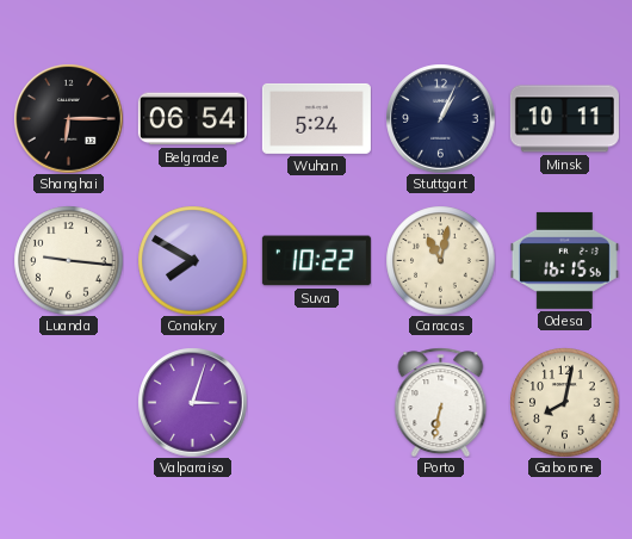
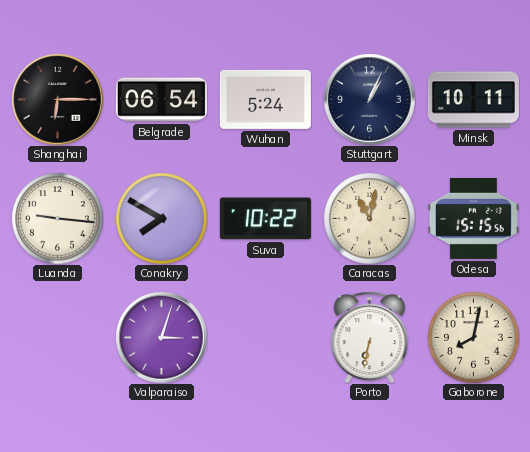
Odesa: 16:15 -> 15:15 (473, 218)
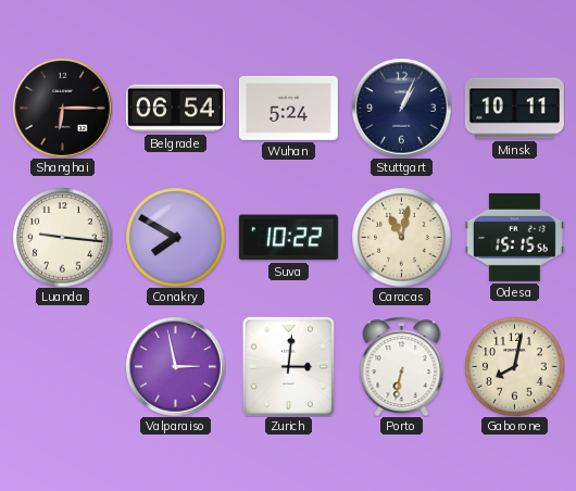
Valparaiso: 3:03 -> 2:58 (175, 366)
Zurich: none -> 3:01 (288, 366)
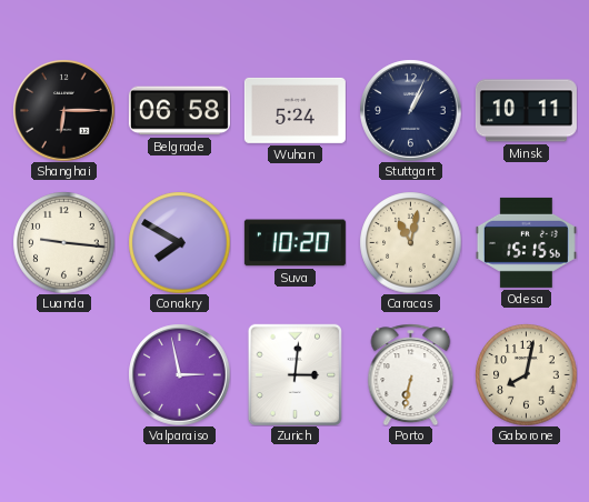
Belgrade: 06:54 -> 06:58 (179, 111)
Suva: 10:22 -> 10:20 (294, 243)
